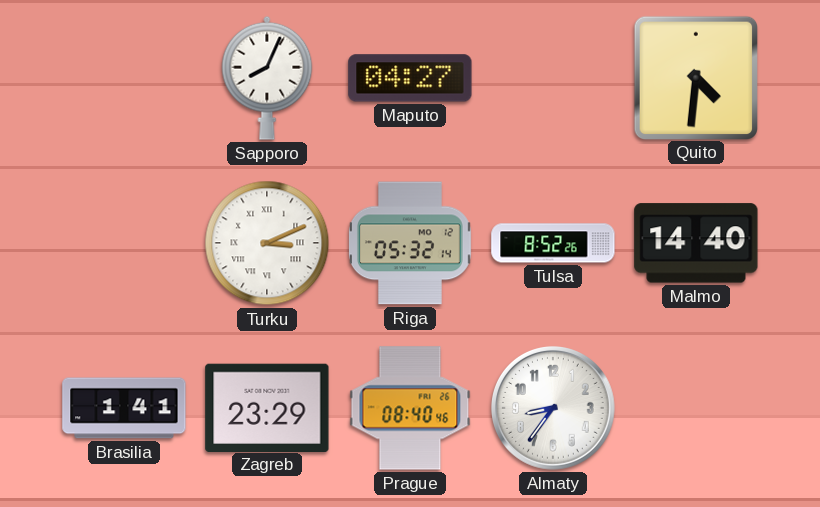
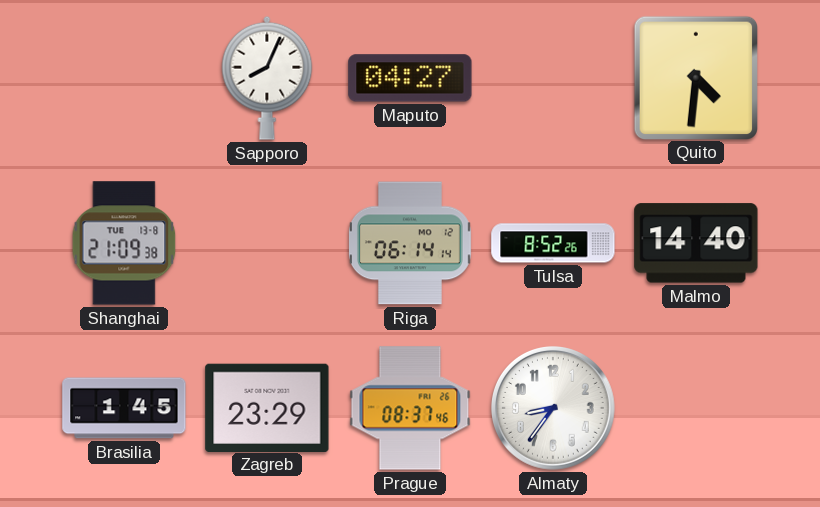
Shanghai: none -> 21:09 (124, 243)
Turku: 3:11 -> none (267, 243)
Riga: 05:32 -> 06:14 (411, 243)
Brasilia: 1:41 -> 1:45 (124, 408)
Prague: 08:40 -> 08:37 (410, 408)
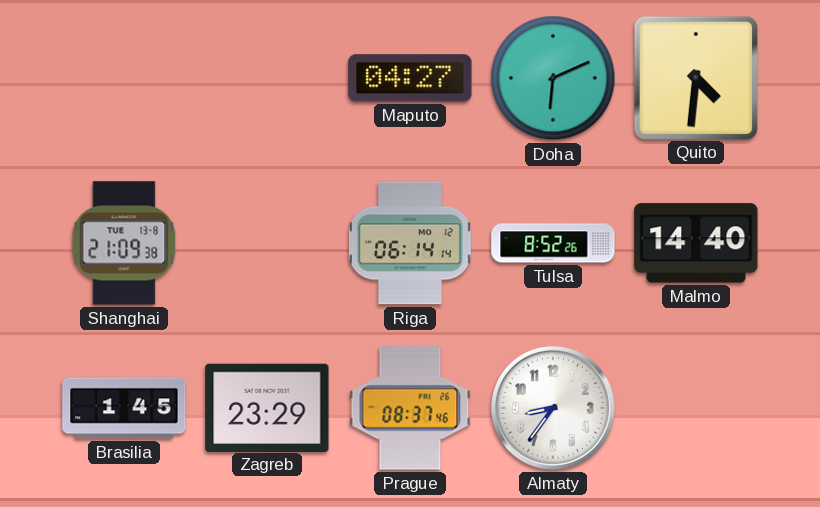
Sapporo: 8:04 -> none (267, 78)
Doha: none -> 6:11 (553, 78)
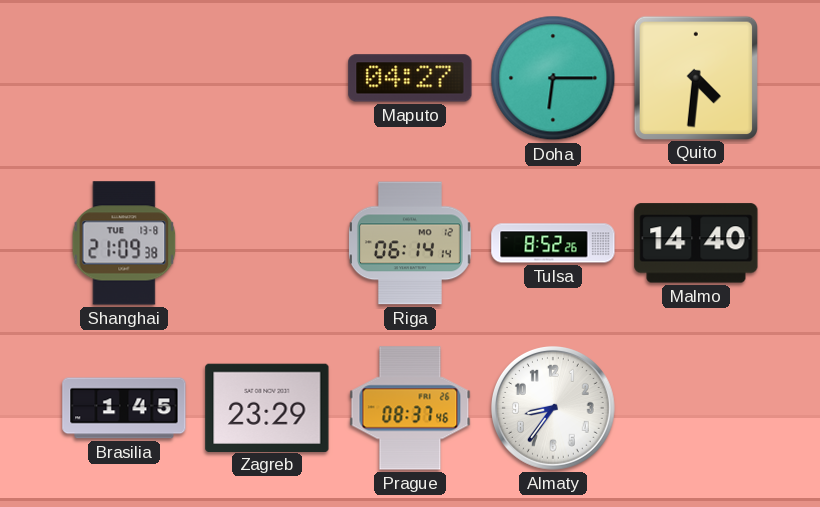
Doha: 6:11 -> 6:15 (553, 78)
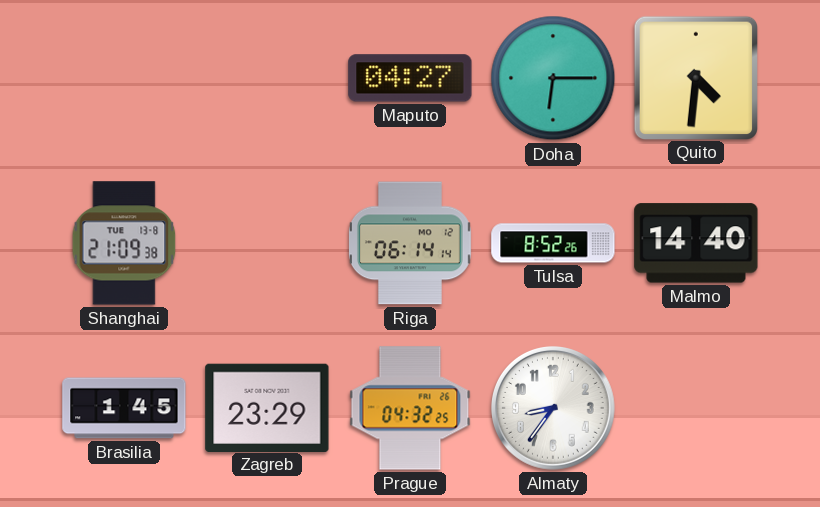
Prague: 08:37 -> 04:32 (410, 408)
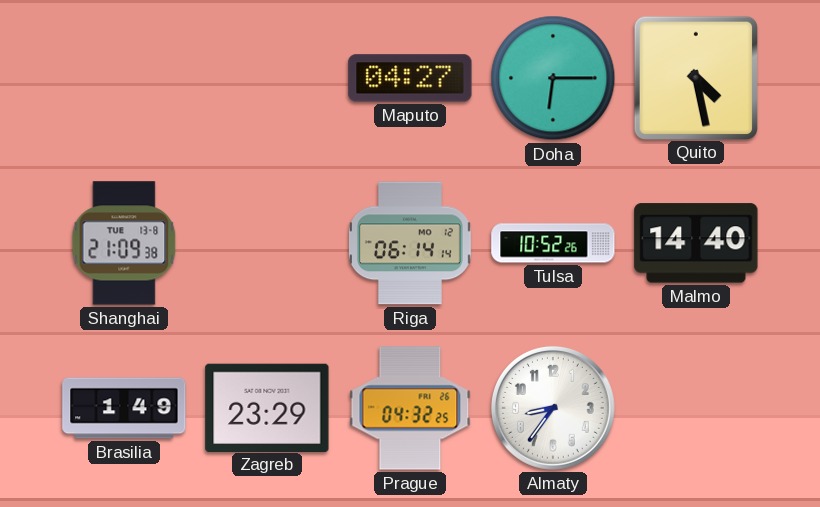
Quito: 4:31 -> 4:28 (695, 77)
Tulsa: 8:52 -> 10:52 (553, 243)
Brasilia: 1:45 -> 1:49 (124, 408)
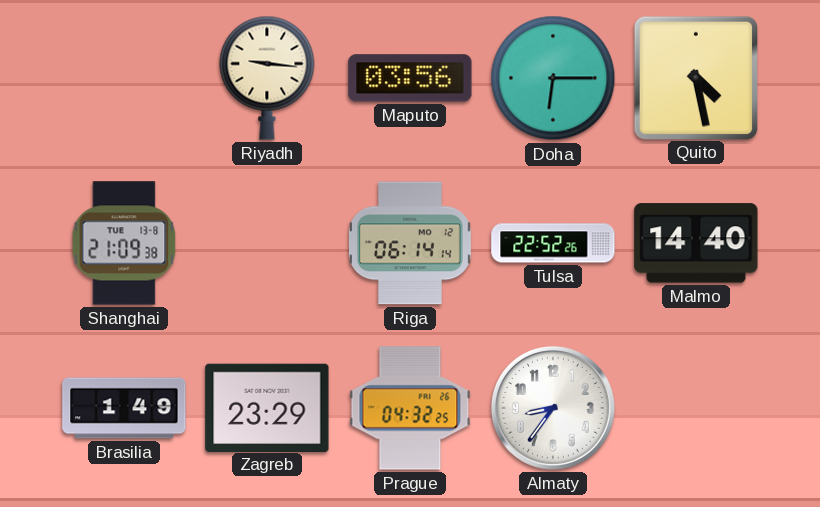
Riyadh: none -> 9:16 (267, 78)
Maputo: 04:27 -> 03:56 (410, 78)
Tulsa: 10:52 -> 22:52 (553, 243)
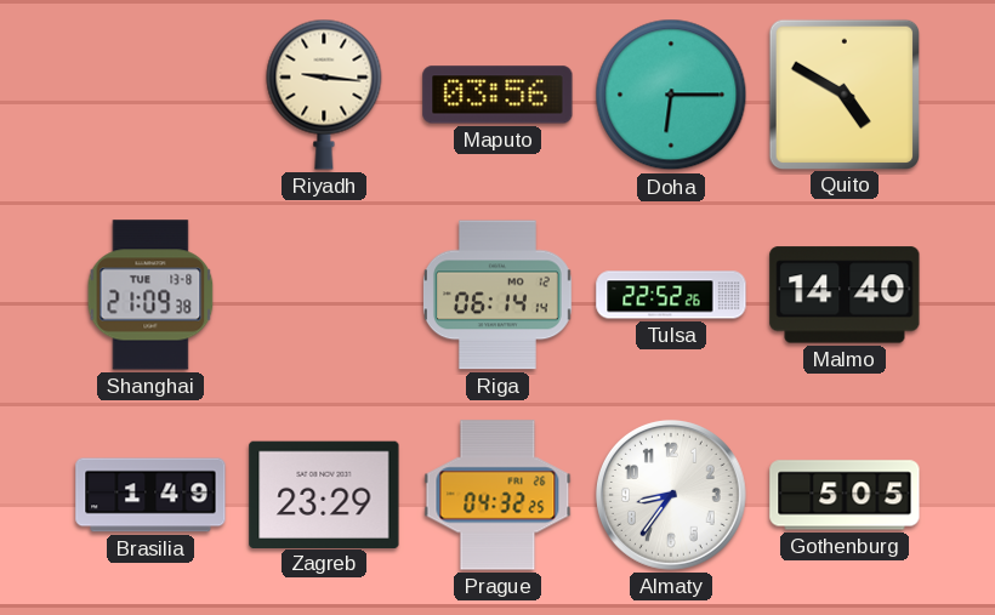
Quito: 4:28 -> 4:50 (843, 93)
Gothenburg: none -> 5:05 (845, 495)
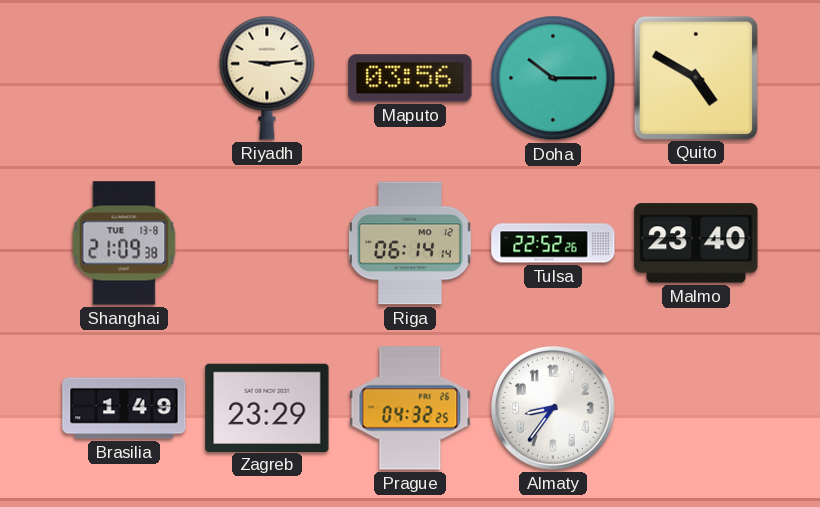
Riyadh: 9:16 -> 9:14 (267, 78)
Doha: 6:15 -> 10:15 (553, 78)
Malmo: 14:40 -> 23:40 (696, 243)
Gothenburg: 5:05 -> none (845, 495)
